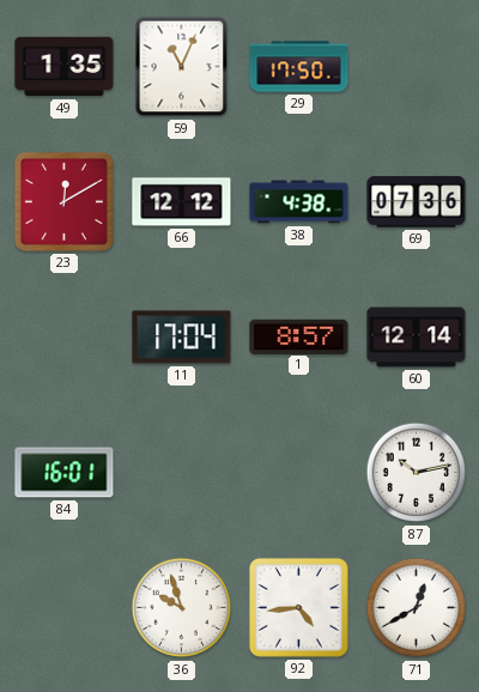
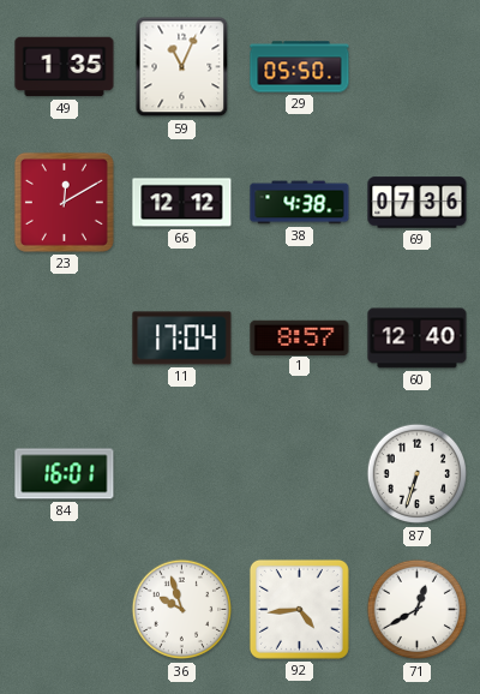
29: 17:50 -> 05:50 (300, 67)
60: 12:14 -> 12:40 (418, 339)
87: 10:13 -> 6:33 (418, 474)
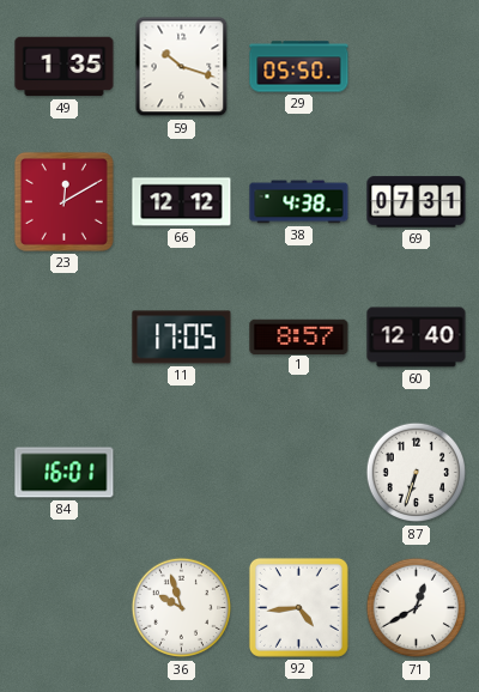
59: 11:04 -> 10:18 (182, 67)
69: 07:36 -> 07:31 (417, 202)
11: 17:04 -> 17:05 (182, 338)
